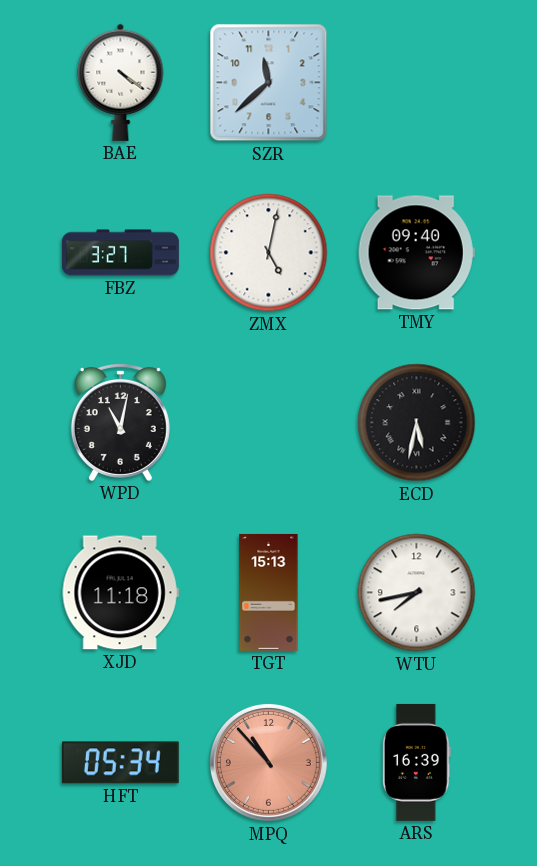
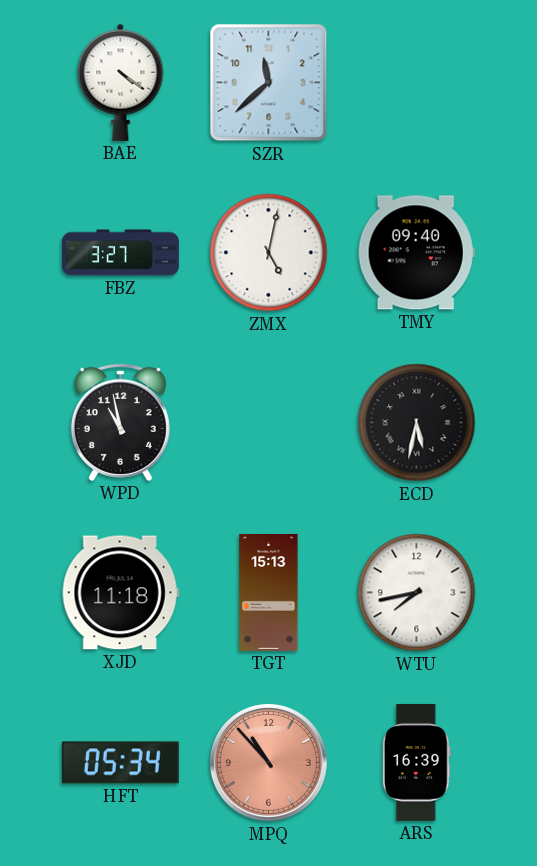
WPD: 11:02 -> 10:58 (120, 423)
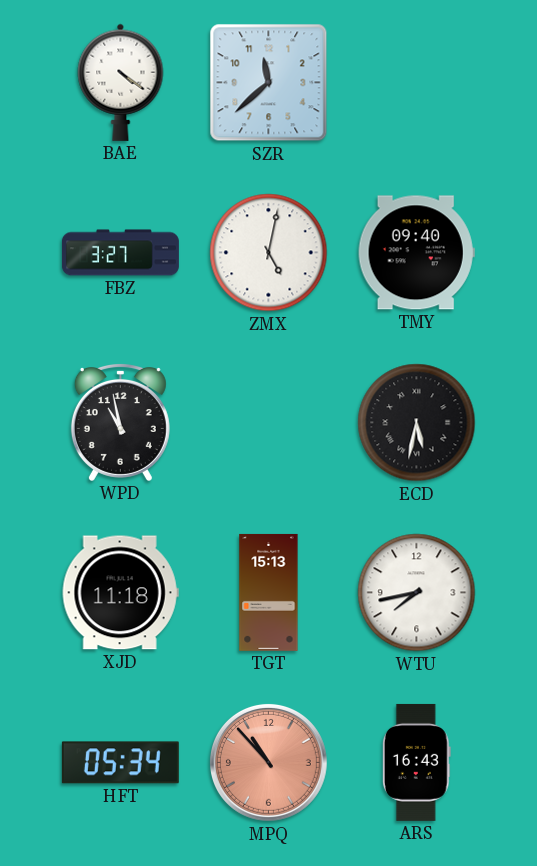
ARS: 16:39 -> 16:43 (416, 762)
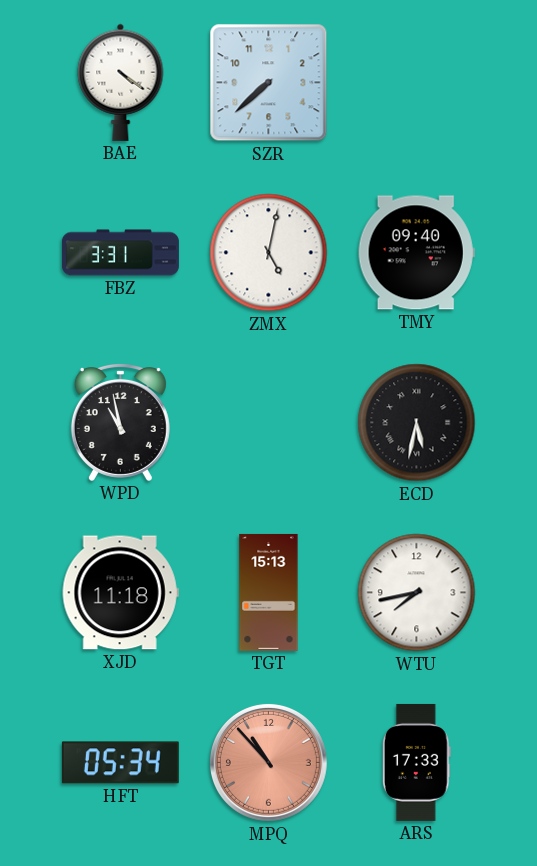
SZR: 11:38 -> 7:38 (269, 83)
FBZ: 3:27 -> 3:31 (120, 253)
ARS: 16:43 -> 17:33 (416, 762)
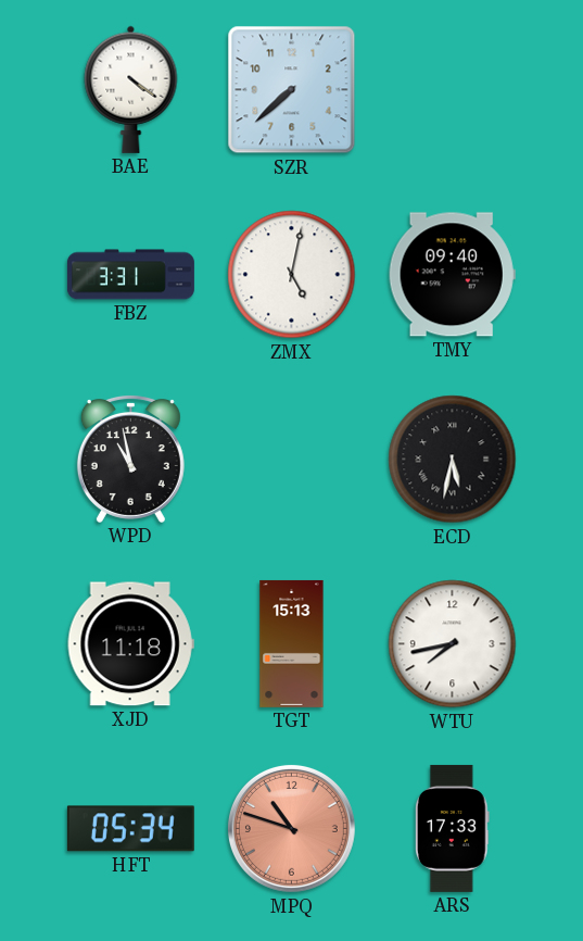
MPQ: 10:53 -> 10:48 (291, 828)
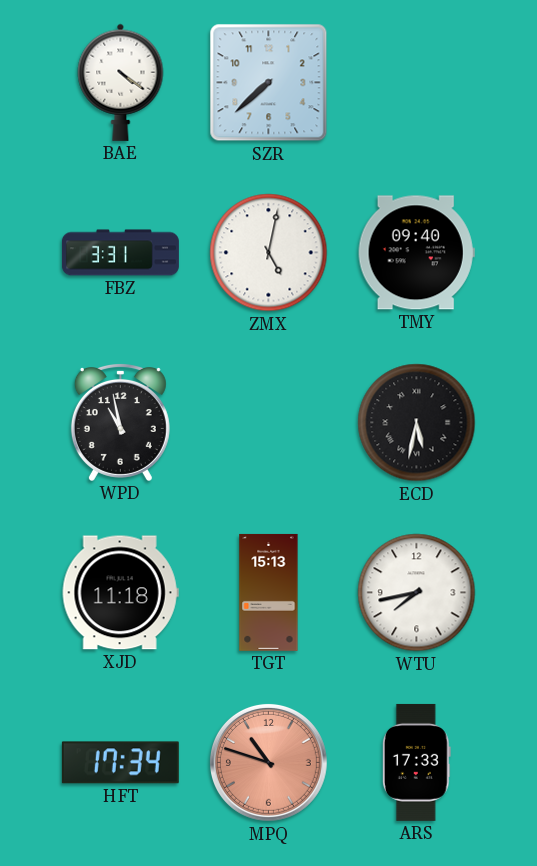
HFT: 05:34 -> 17:34 (120, 763)
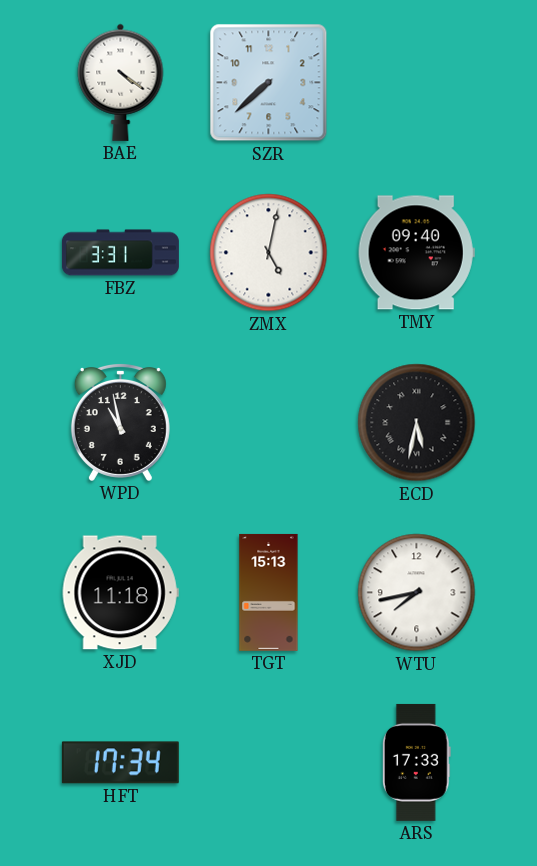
MPQ: 10:48 -> none (268, 762)
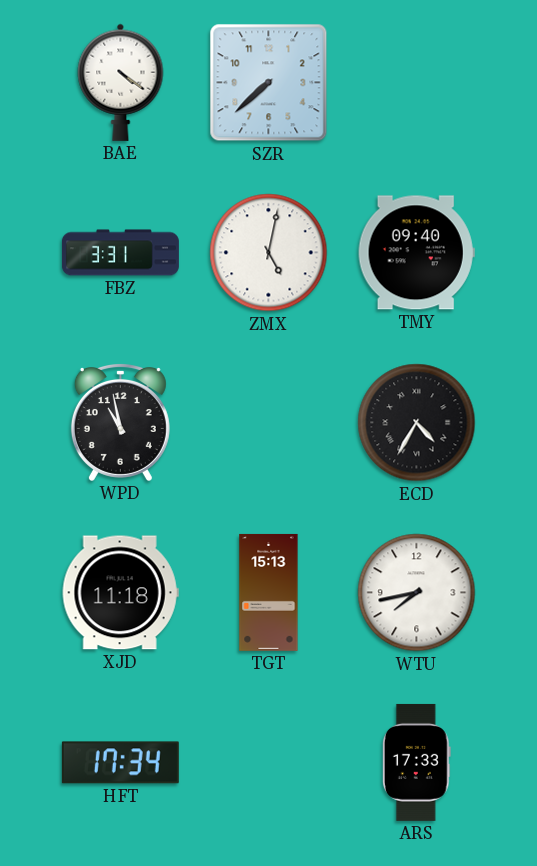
ECD: 5:32 -> 4:35 (417, 423)
